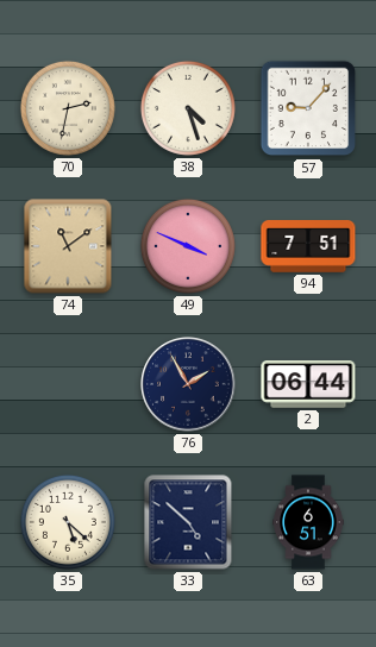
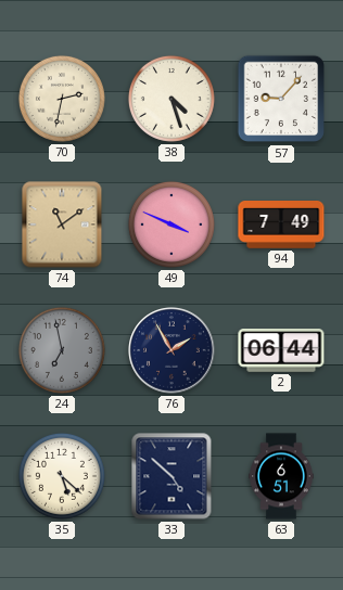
94: 7:51 -> 7:49 (281, 226)
24: none -> 6:58 (62, 350)
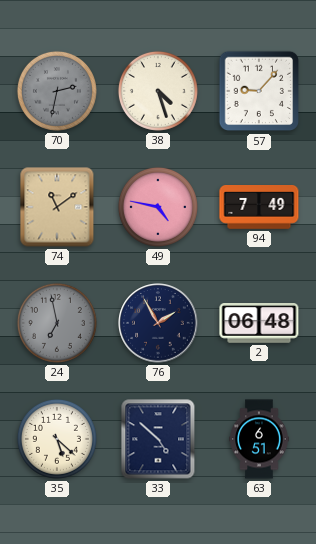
70 dial: cream -> grey (57, 91)
49: 3:49 -> 4:47 (158, 207)
2: 06:44 -> 06:48 (259, 324)
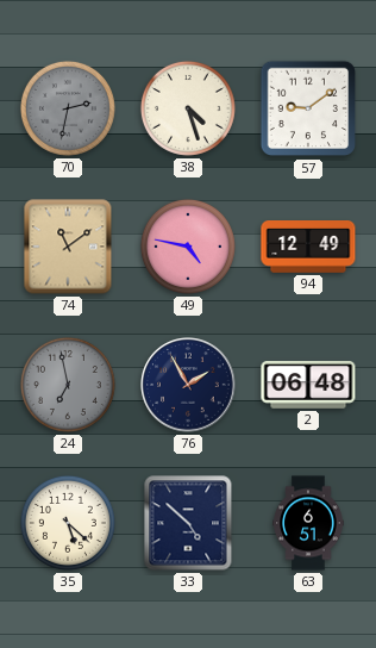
57: 9:07 -> 9:09 (308, 108)
94: 7:49 -> 12:49 (308, 248)
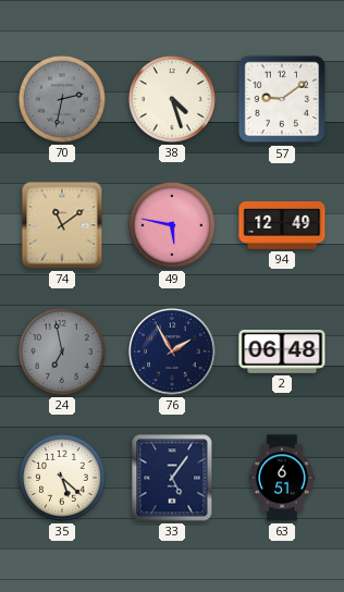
49: 4:47 -> 5:47 (172, 225)
33: 4:52 -> 5:06 (172, 478)
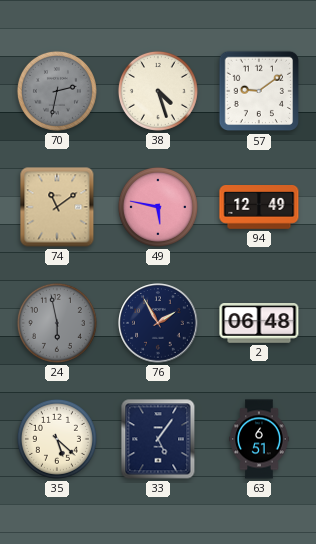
24: 6:58 -> 5:58 (57, 323)
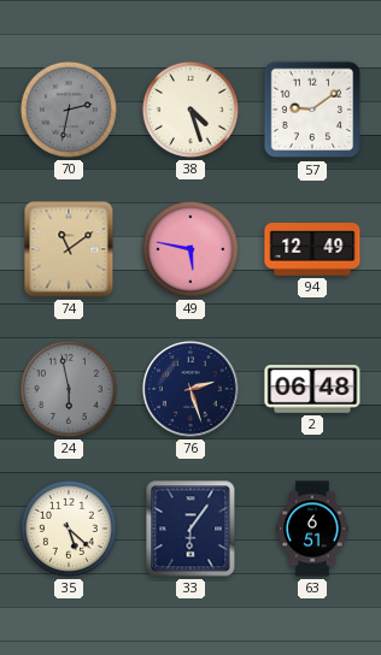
76: 1:55 -> 2:27 (190, 389)
33: 5:06 -> 6:06 (190, 529)
